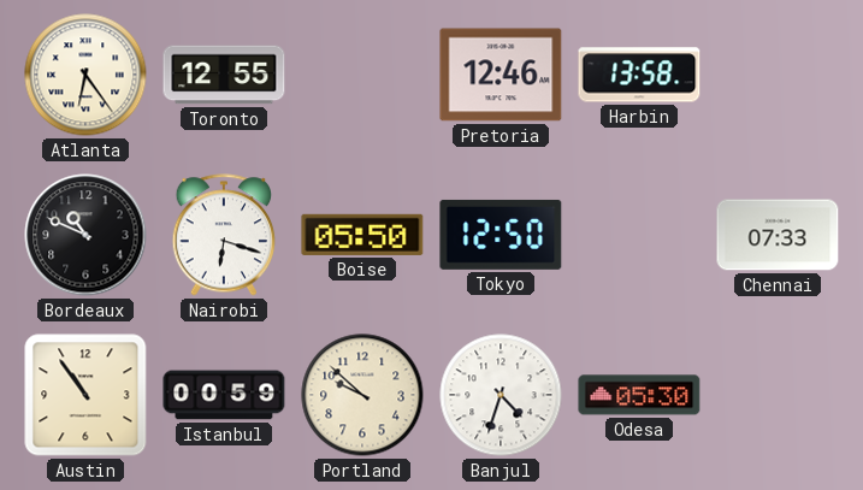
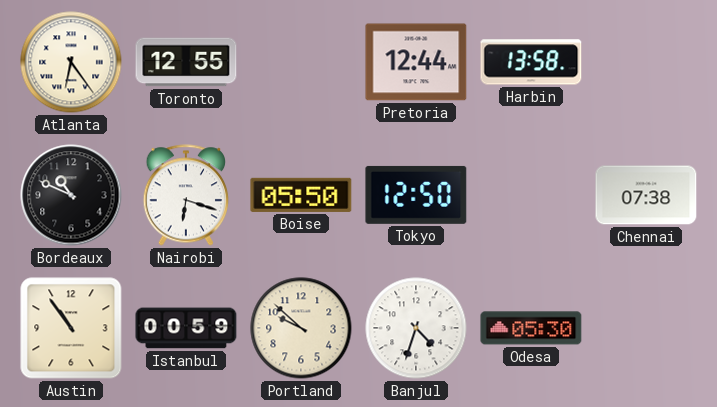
Pretoria: 12:46 -> 12:44 (416, 62)
Chennai: 07:33 -> 07:38 (646, 195)
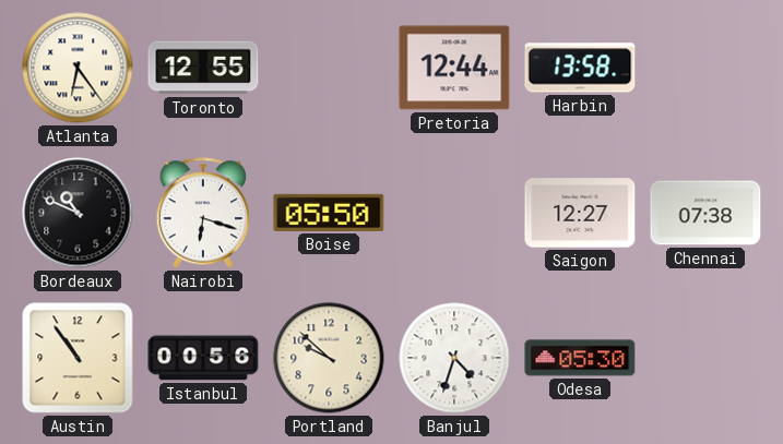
Tokyo: 12:50 -> none (416, 195)
Saigon: none -> 12:27 (580, 213)
Istanbul: 00:59 -> 00:56 (203, 358)
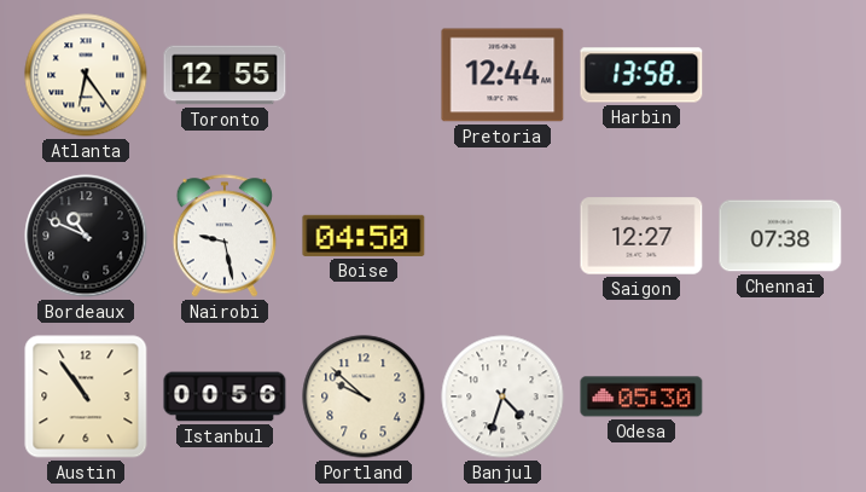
Nairobi: 6:18 -> 9:28 (225, 236)
Boise: 05:50 -> 04:50 (364, 236)
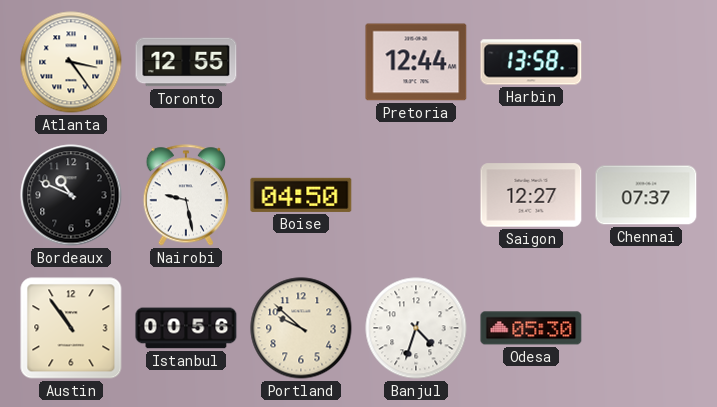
Atlanta: 6:24 -> 3:24 (71, 62)
Chennai: 07:38 -> 07:37 (646, 195)
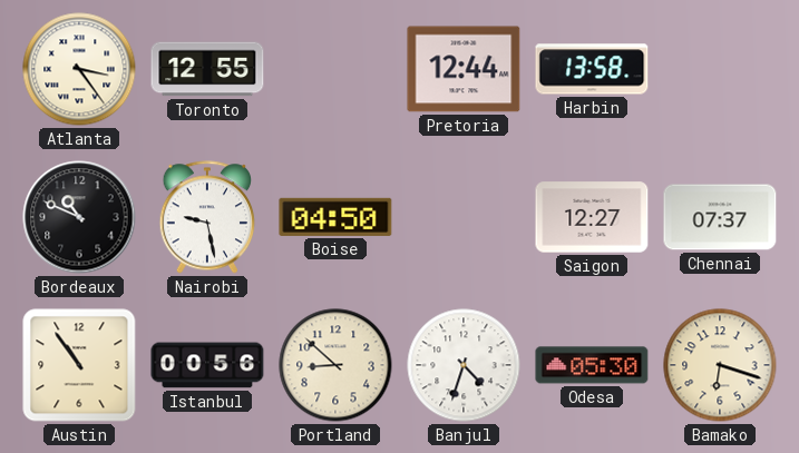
Portland: 9:52 -> 8:52 (335, 365)
Bamako: none -> 6:18 (720, 365)
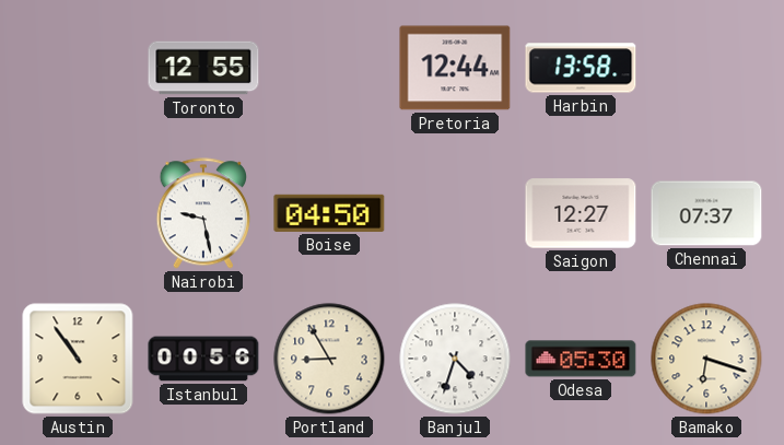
Atlanta: 3:24 -> none (79, 69)
Bordeaux: 10:49 -> none (79, 217)
Portland: 8:52 -> 8:55 (329, 359)
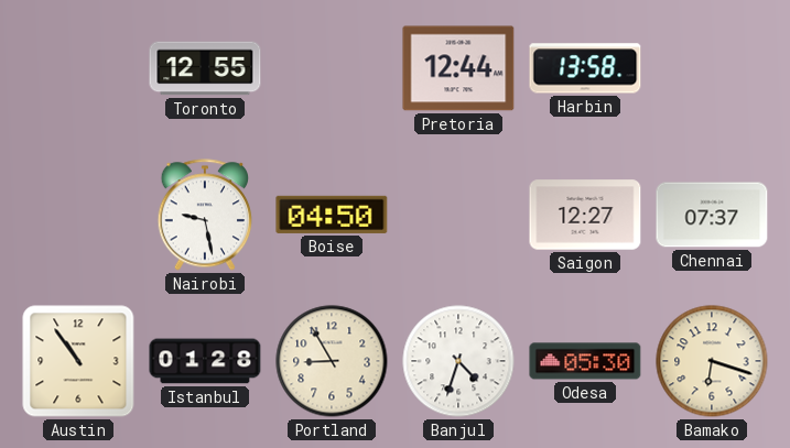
Istanbul: 00:56 -> 01:28 (205, 361)
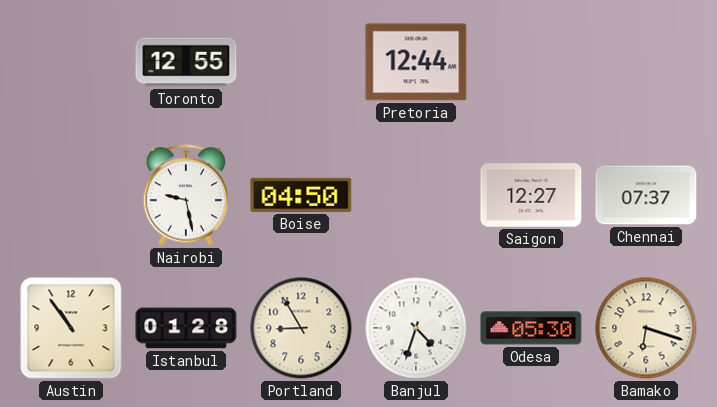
Harbin: 13:58 -> none (585, 68)
